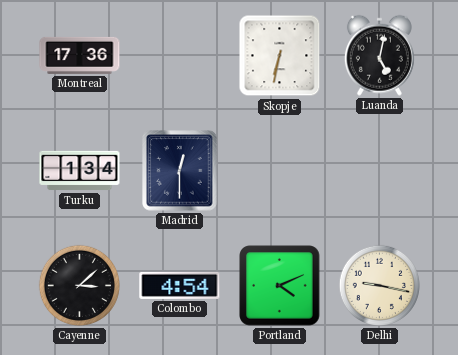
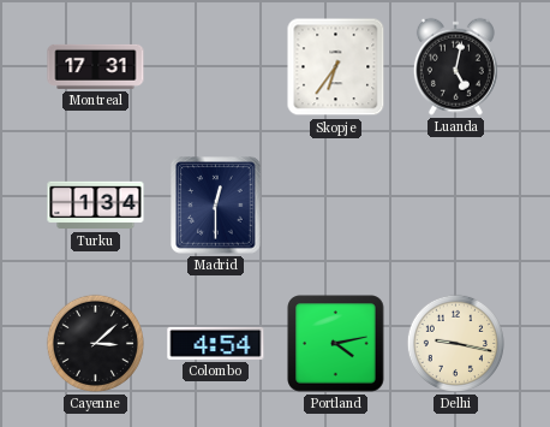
Montreal: 17:36 -> 17:31 (96, 66)
Skopje: 6:32 -> 6:36 (336, 67)
Portland: 4:11 -> 4:13 (336, 344)
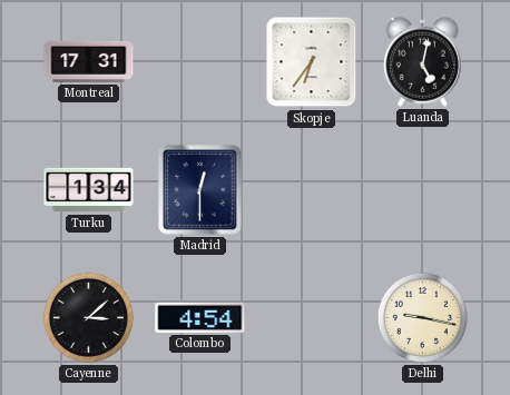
Portland: 4:13 -> none (336, 344)
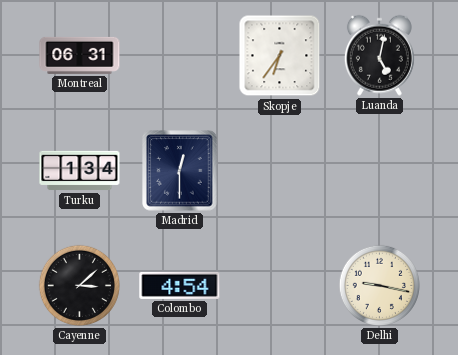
Montreal: 17:31 -> 06:31 (80, 55)
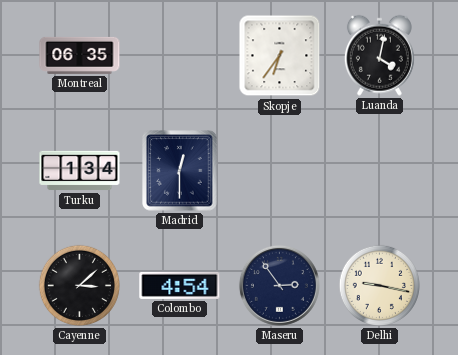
Montreal: 06:31 -> 06:35 (80, 55)
Luanda: 5:02 -> 4:02 (379, 55)
Maseru: none -> 2:54 (279, 285)
